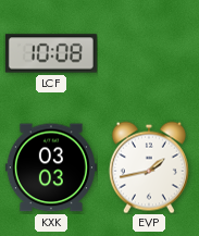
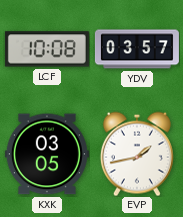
YDV: none -> 03:57 (137, 49)
KXK: 03:03 -> 03:05 (47, 154)
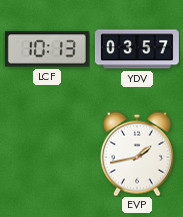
LCF: 10:08 -> 10:13 (47, 49)
KXK: 03:05 -> none (47, 154)
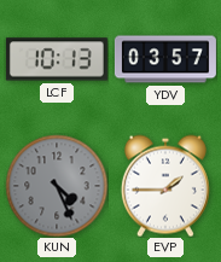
KUN: none -> 4:26 (57, 186)
EVP: 1:43 -> 1:45 (165, 186)
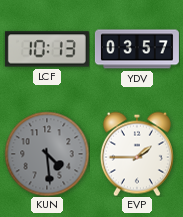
KUN: 4:26 -> 4:29 (47, 154)
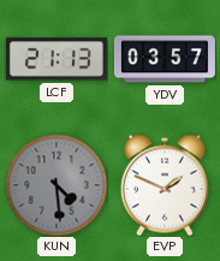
LCF: 10:13 -> 21:13 (57, 59)
EVP: 1:45 -> 1:49 (165, 185)
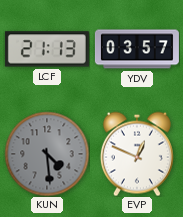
EVP: 1:49 -> 12:49 (137, 154)
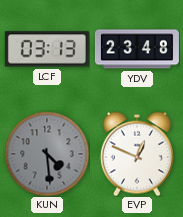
LCF: 21:13 -> 03:13 (47, 49)
YDV: 03:57 -> 23:48 (137, 49)
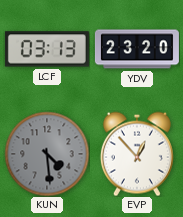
YDV: 23:48 -> 23:20 (137, 49)
EVP: 12:49 -> 12:53 (137, 154)
